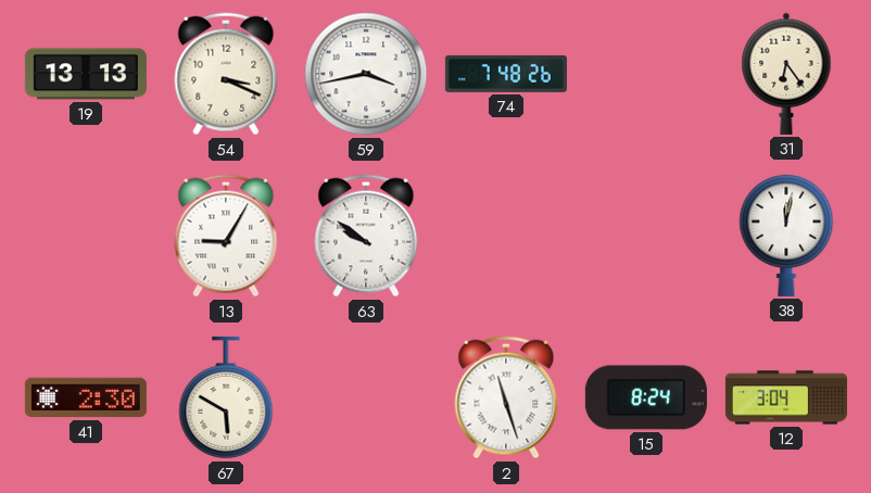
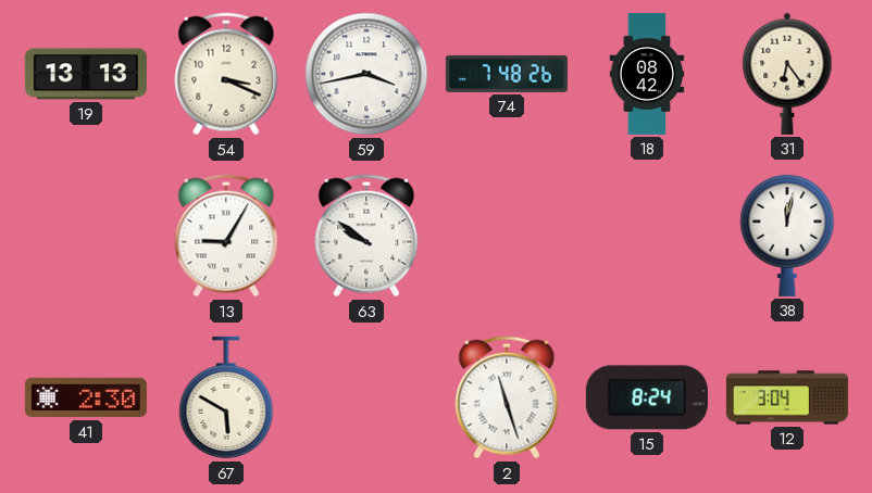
18: none -> 08:42 (647, 74)
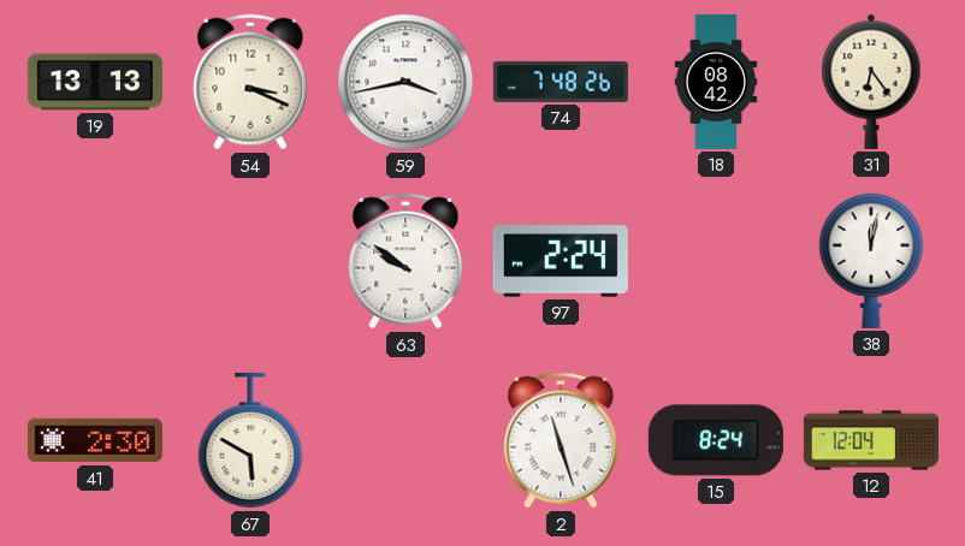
13: 9:05 -> none (226, 236)
97: none -> 2:24 (561, 261)
12: 3:04 -> 12:04 (871, 440)
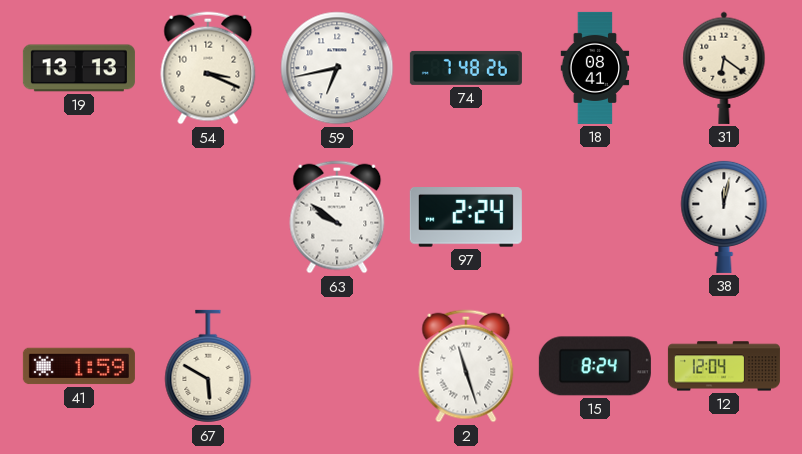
59: 3:43 -> 6:43 (337, 68)
18: 08:42 -> 08:41 (595, 68)
31: 6:24 -> 6:21 (724, 68)
41: 2:30 -> 1:59 (79, 366)
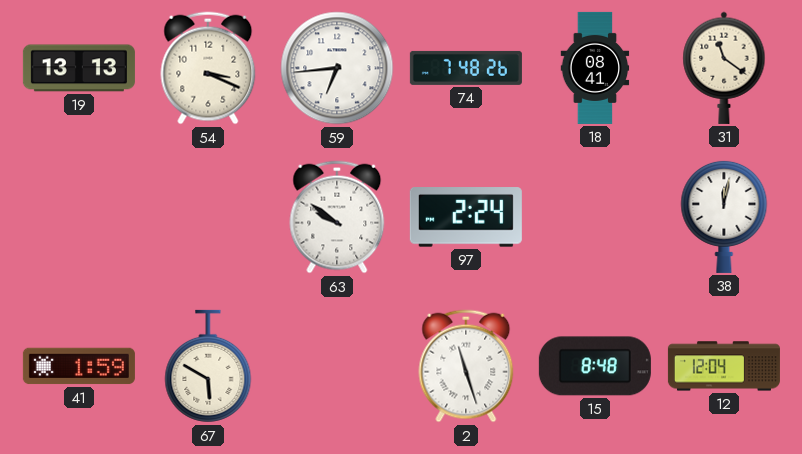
59: 6:43 -> 6:44 (337, 68)
31: 6:21 -> 11:21 (724, 68)
15: 8:24 -> 8:48 (595, 366)
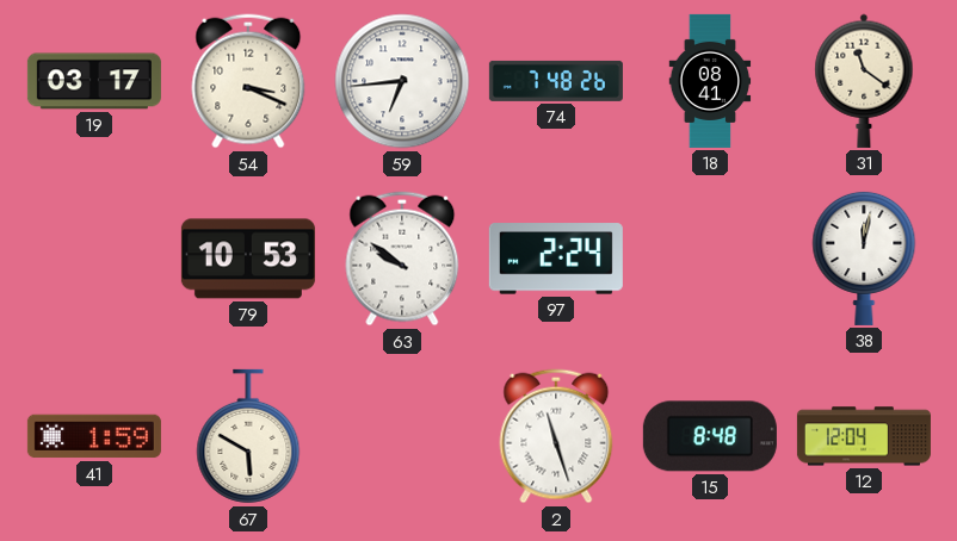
19: 13:13 -> 03:17 (94, 81)
79: none -> 10:53 (248, 259)
